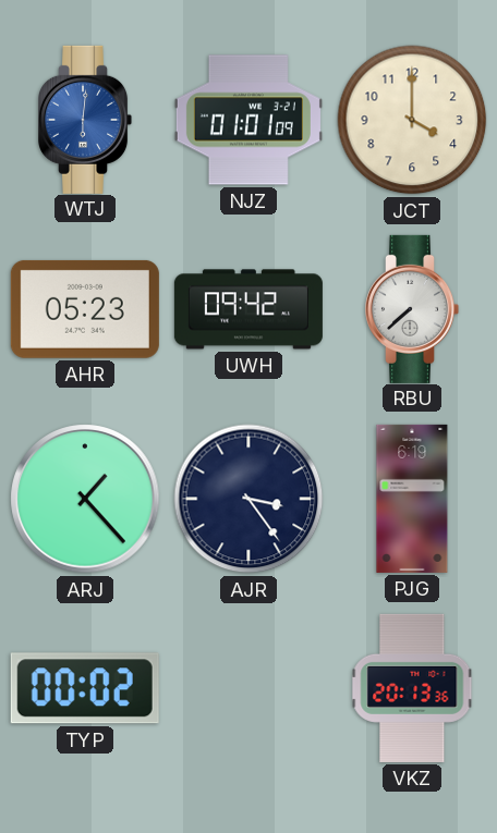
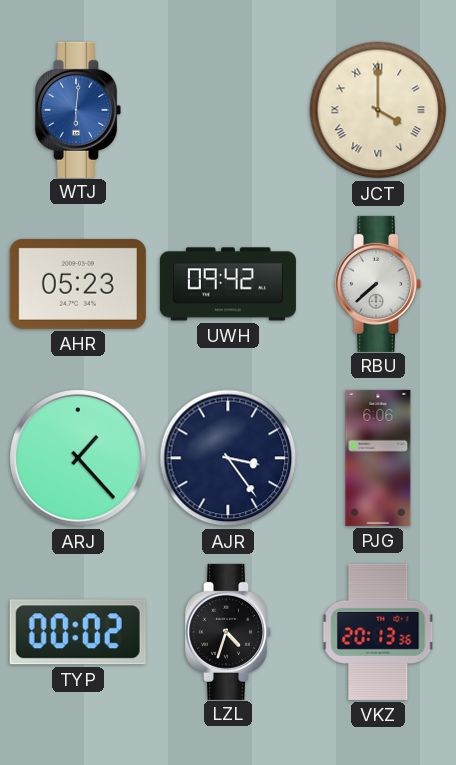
NJZ: 01:01 -> none (248, 120)
JCT numerals: Arabic -> Roman (378, 110)
PJG: 6:19 -> 6:06 (378, 458)
LZL: none -> 4:33 (229, 632)
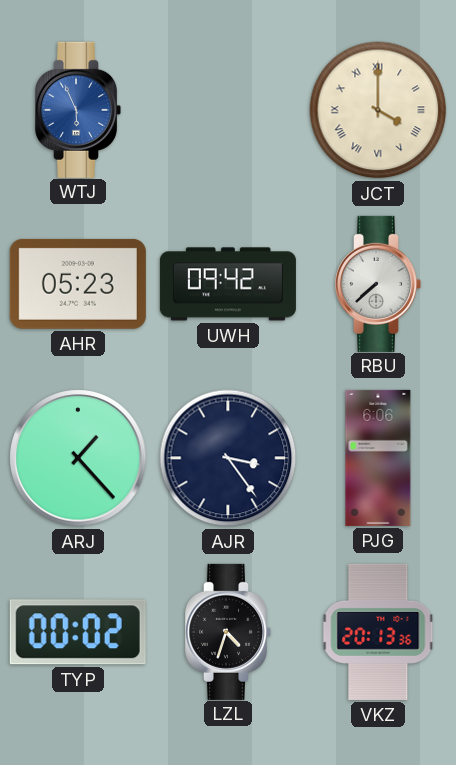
WTJ: 6:01 -> 5:56 (79, 110)
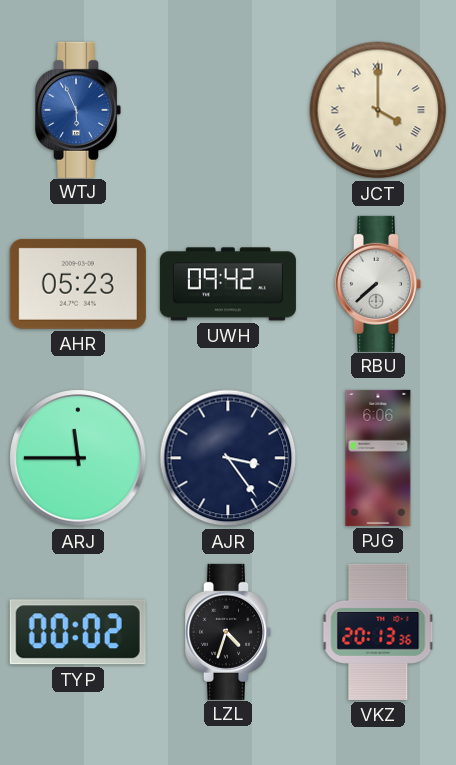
ARJ: 1:23 -> 11:45 (78, 458)
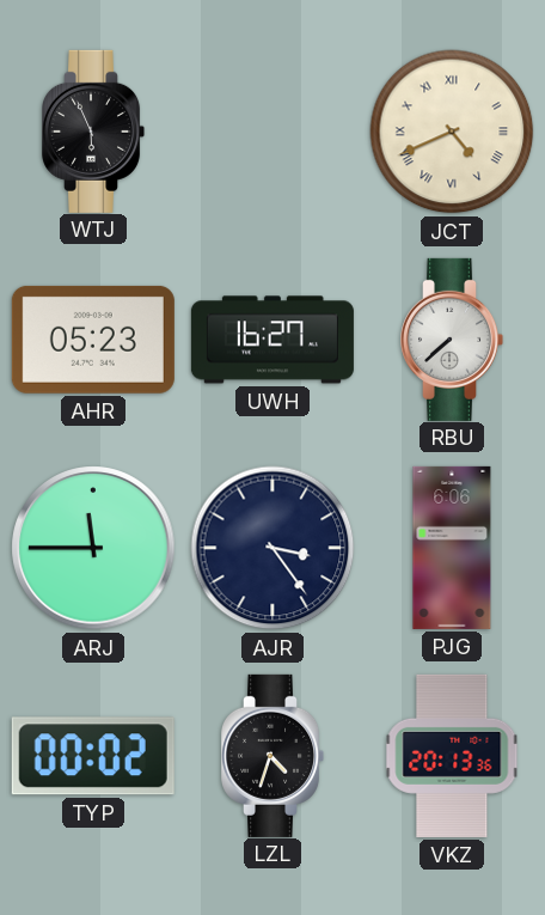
WTJ dial: blue -> black (94, 132)
JCT: 4:00 -> 4:41 (452, 132)
UWH: 09:42 -> 16:27 (272, 340)
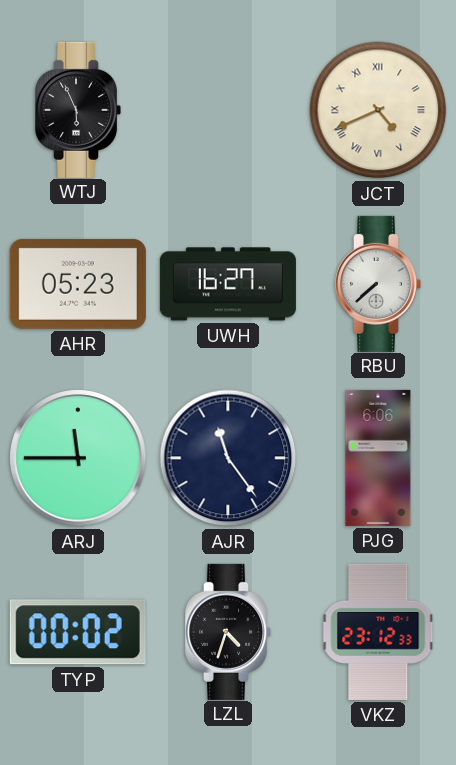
AJR: 3:24 -> 11:24 (228, 458)
VKZ: 20:13 -> 23:12 (378, 632)
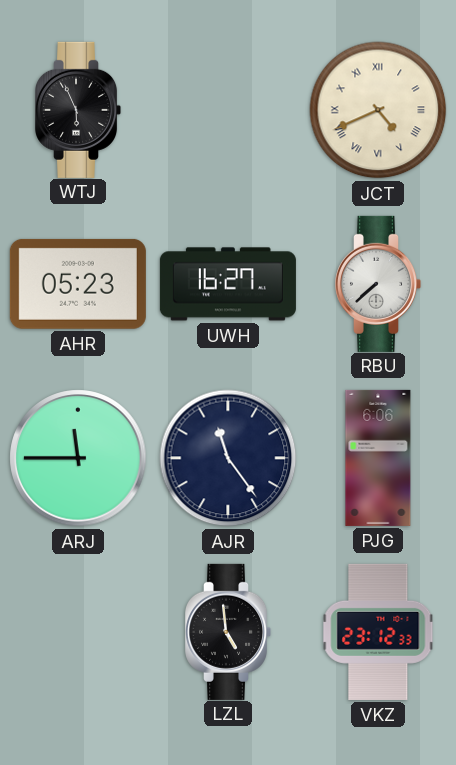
TYP: 00:02 -> none (78, 632)
LZL: 4:33 -> 4:59 (229, 632)
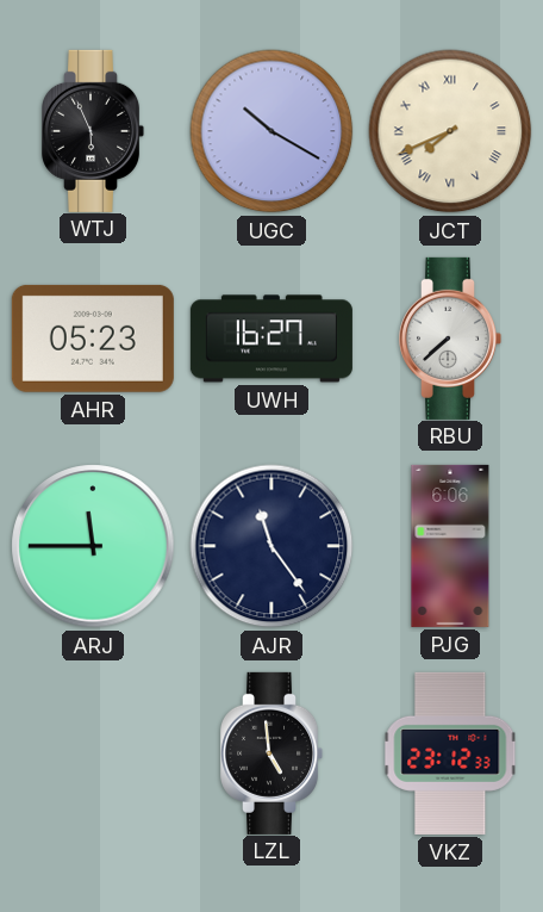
UGC: none -> 10:20 (271, 131)
JCT: 4:41 -> 7:41 (450, 131)
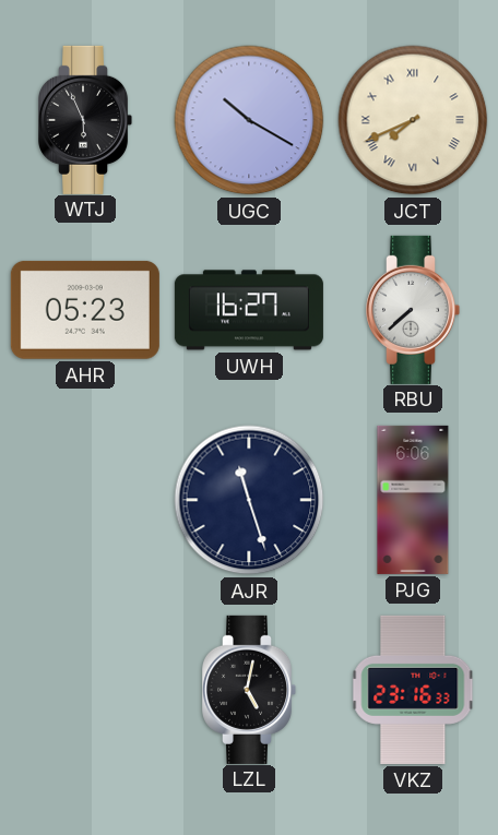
ARJ: 11:45 -> none (93, 546)
AJR: 11:24 -> 11:27 (249, 500)
LZL: 4:59 -> 5:02 (250, 690)
VKZ: 23:12 -> 23:16 (413, 690)
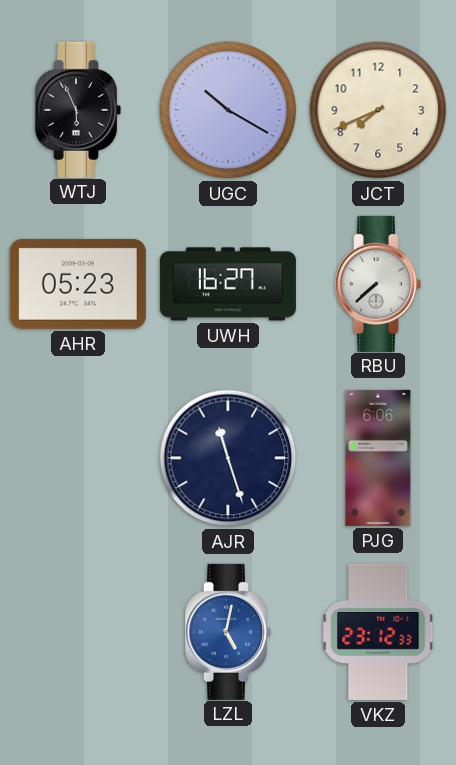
JCT numerals: Roman -> Arabic (378, 110)
LZL dial: black -> blue (229, 632)
VKZ: 23:16 -> 23:12 (378, 632)
